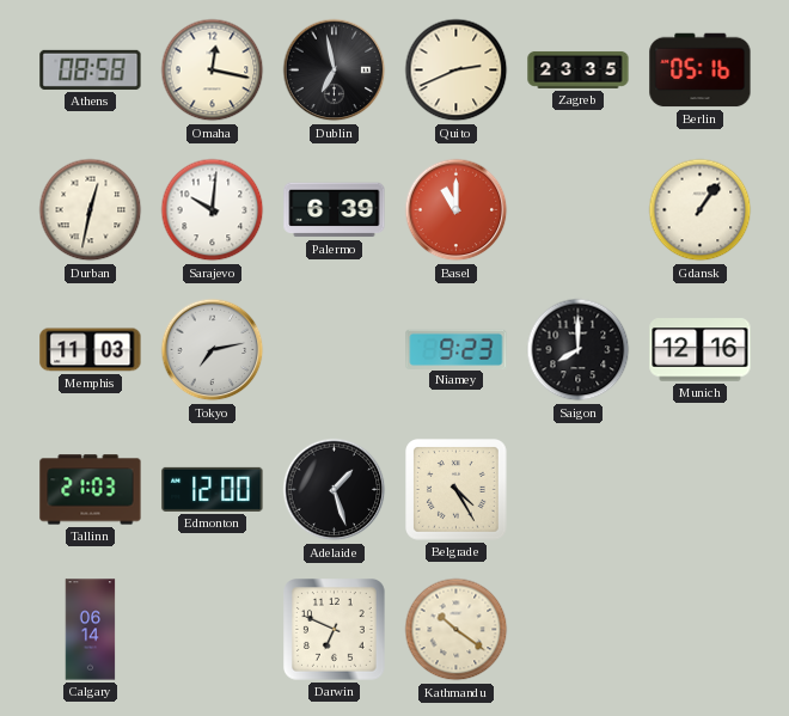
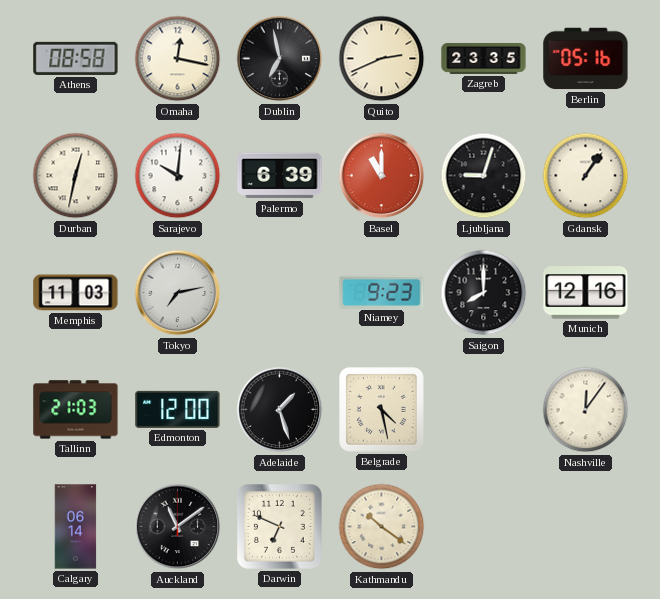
Ljubljana: none -> 9:03 (484, 176)
Belgrade: 4:25 -> 4:28 (382, 410)
Nashville: none -> 12:06 (586, 410)
Auckland: none -> 11:09 (178, 527)
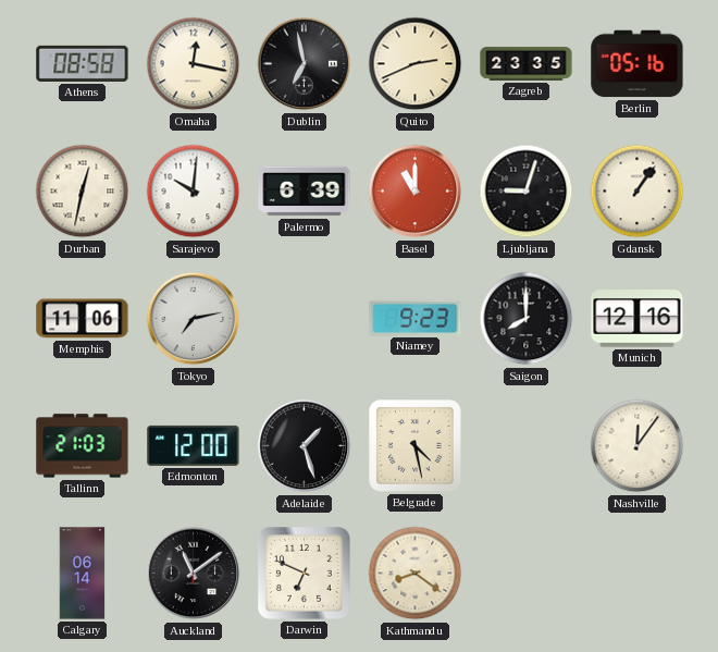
Memphis: 11:03 -> 11:06 (83, 319)
Kathmandu: 10:21 -> 8:21 (416, 574)
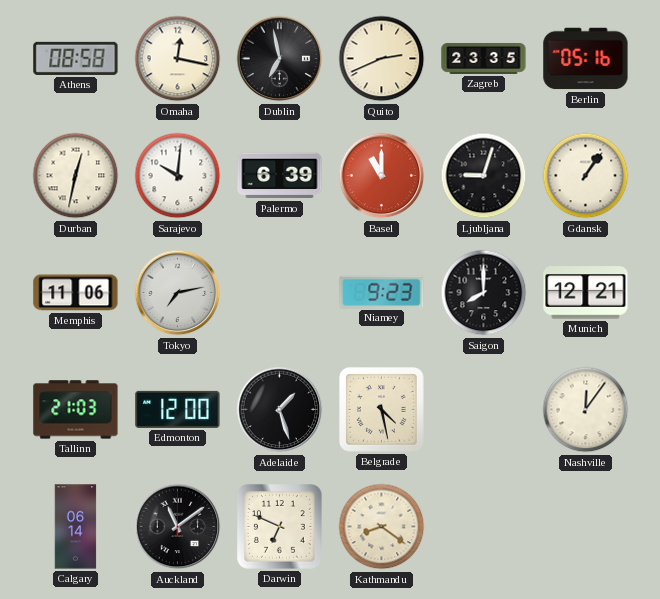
Munich: 12:16 -> 12:21 (586, 293)
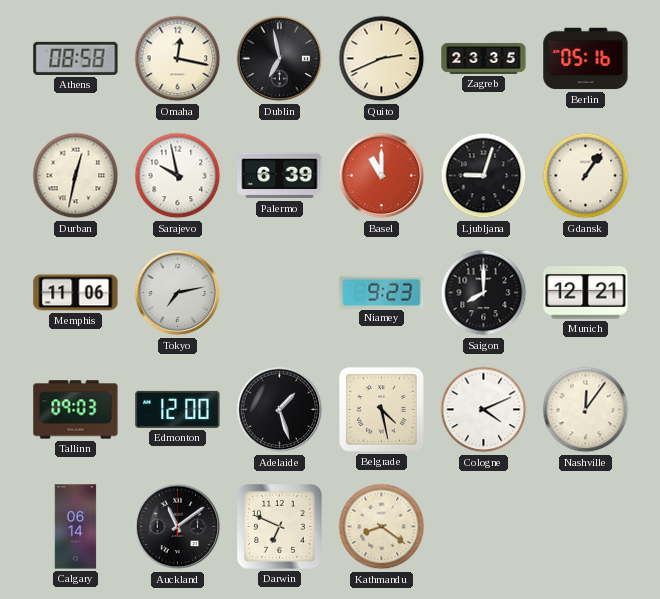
Sarajevo: 10:01 -> 9:58 (178, 176)
Tallinn: 21:03 -> 09:03 (76, 410)
Cologne: none -> 4:11 (484, 410)
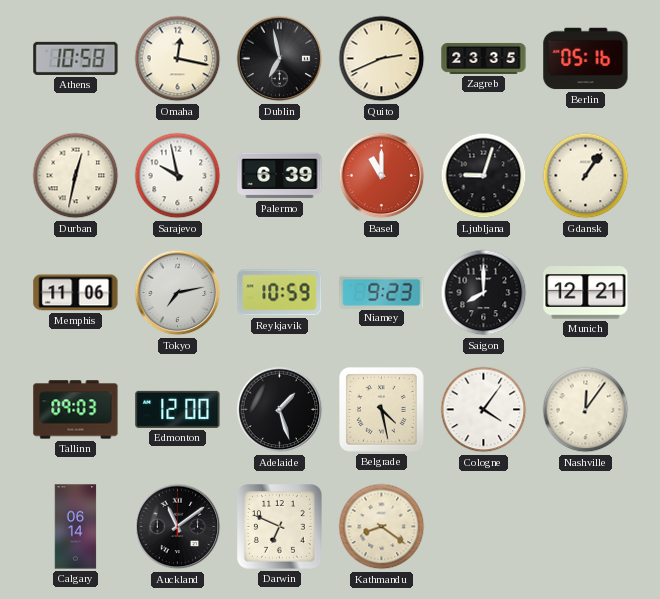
Athens: 08:58 -> 10:58 (76, 58)
Reykjavik: none -> 10:59 (280, 293)
Cologne: 4:11 -> 4:06 (484, 410)
